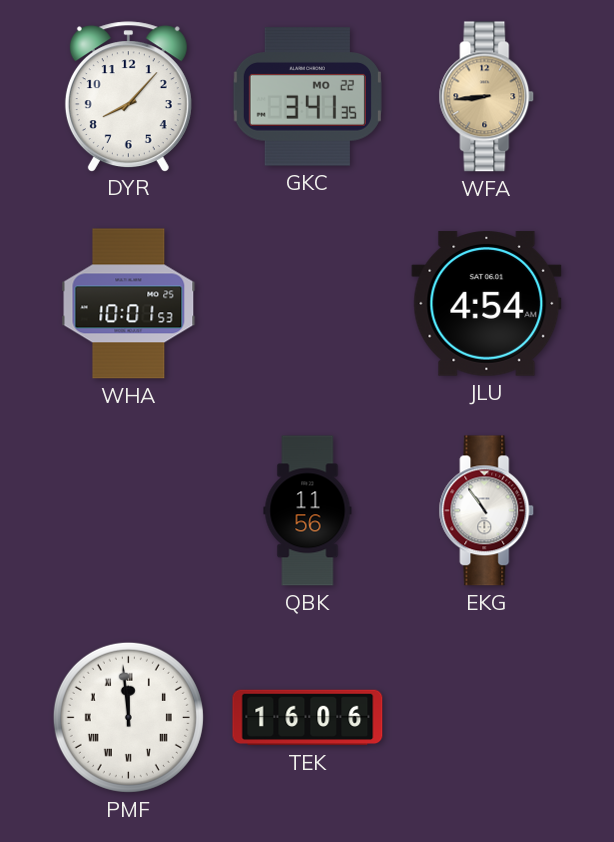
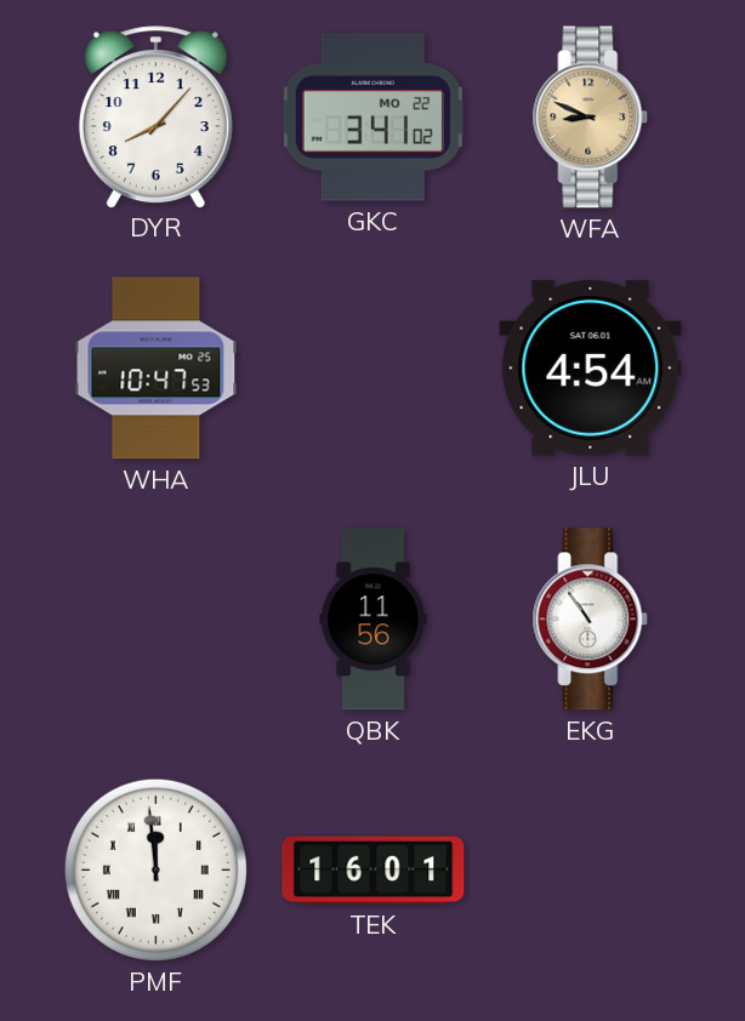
GKC: 3:41:35 -> 3:41:02 (373, 118)
WFA: 8:44 -> 8:49 (591, 118)
WHA: 10:01 -> 10:47 (157, 369)
TEK: 16:06 -> 16:01 (374, 871)
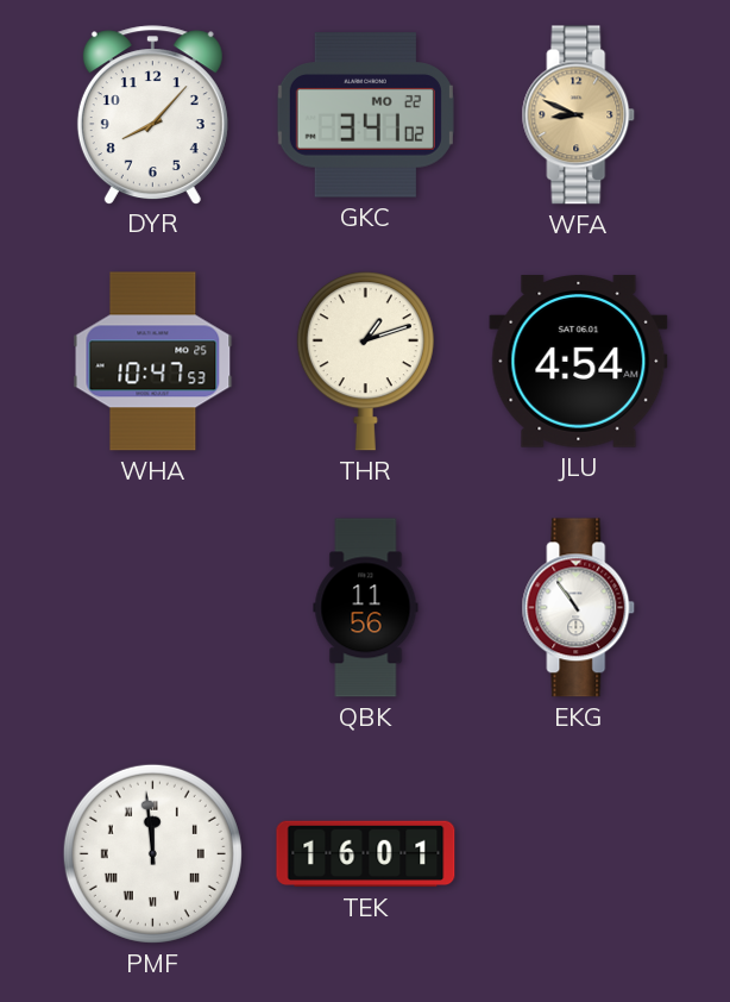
THR: none -> 1:12 (365, 362)
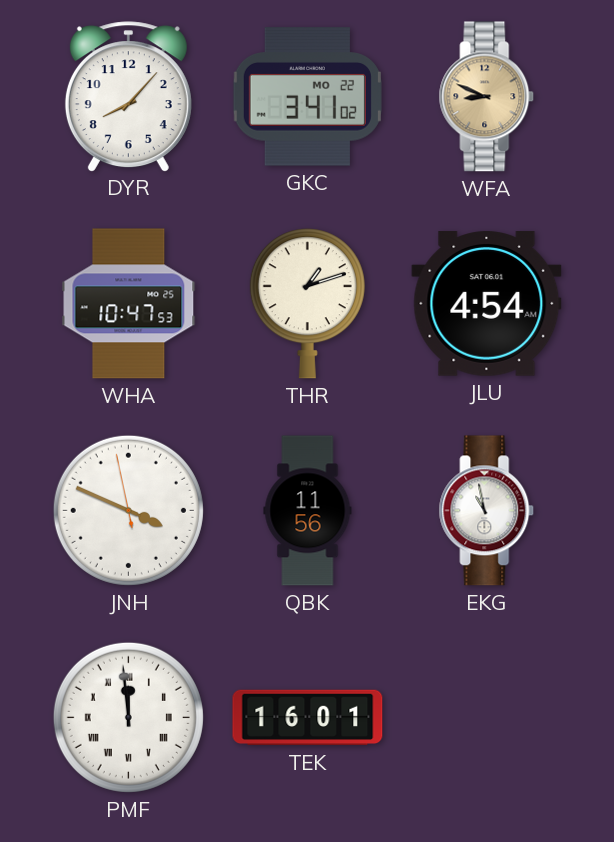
JNH: none -> 3:48 (128, 510)
EKG: 10:54 -> 10:58 (487, 511)
